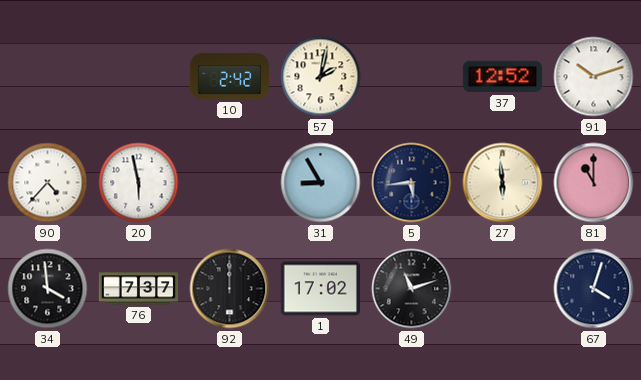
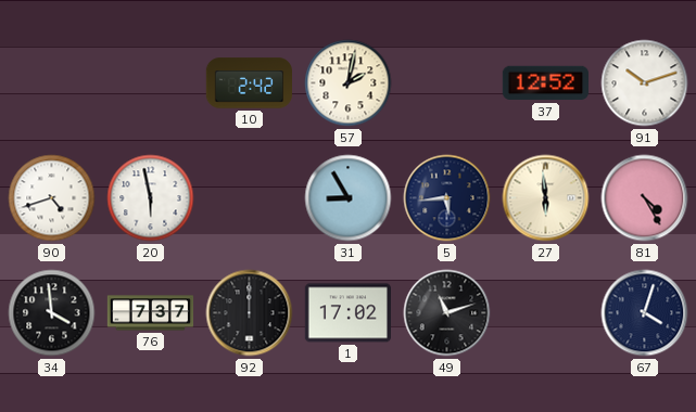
90: 4:37 -> 4:42 (52, 198)
81: 11:00 -> 4:25 (645, 198)
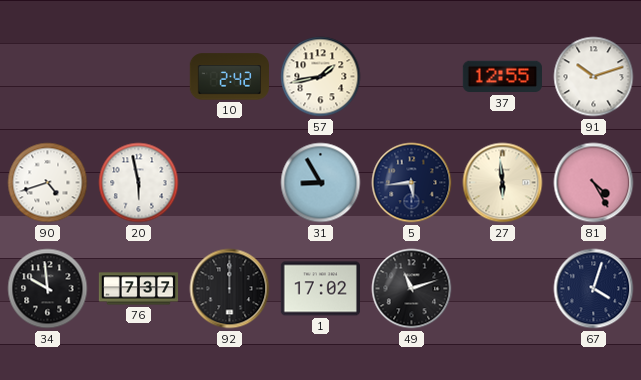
57: 2:02 -> 1:43 (321, 77)
37: 12:52 -> 12:55 (502, 77)
34: 3:59 -> 9:59 (48, 289)
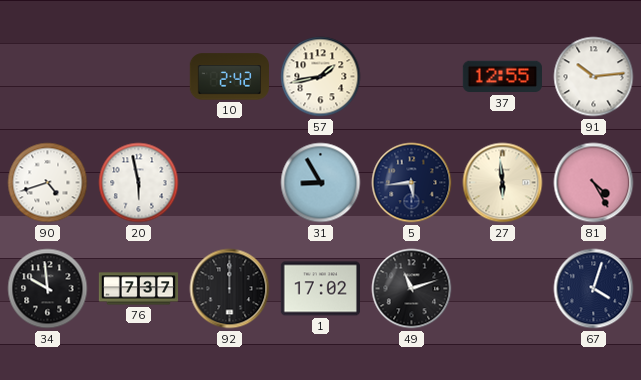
91: 10:12 -> 10:14 (594, 77)
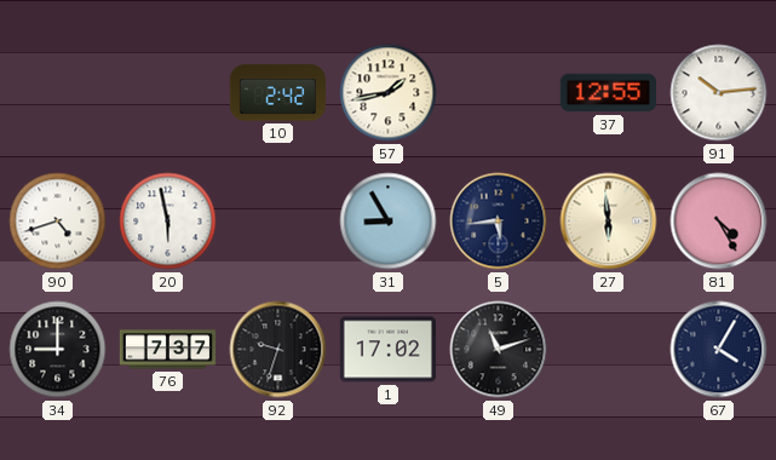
34: 9:59 -> 9:00 (58, 350)
92: 12:00 -> 9:33 (278, 350)
67: 4:03 -> 4:05 (719, 350)
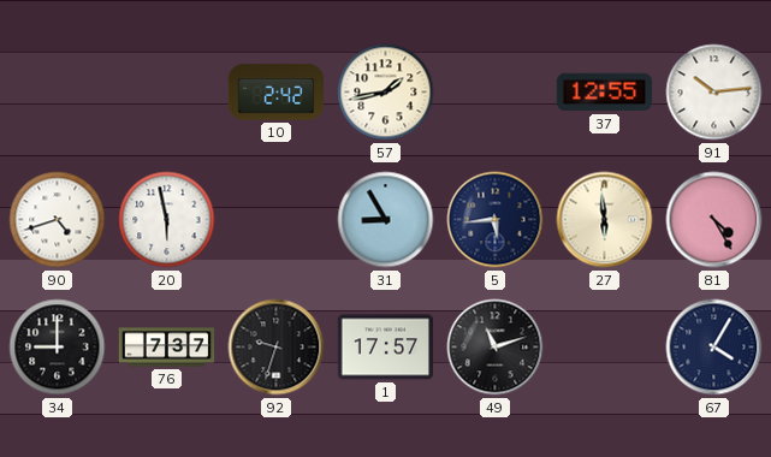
1: 17:02 -> 17:57 (385, 348)
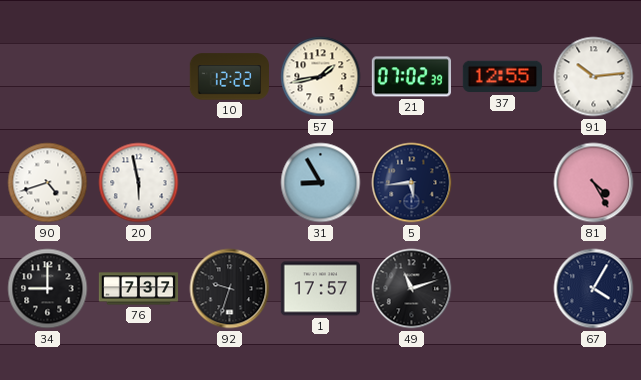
10: 2:42 -> 12:22 (229, 77)
21: none -> 07:02 (411, 77)
27: 5:59 -> none (605, 220)
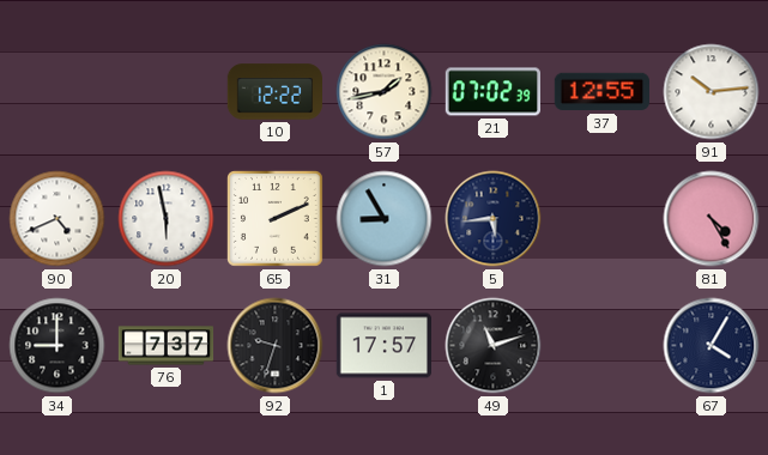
90: 4:42 -> 4:41 (58, 219)
65: none -> 2:11 (276, 219)
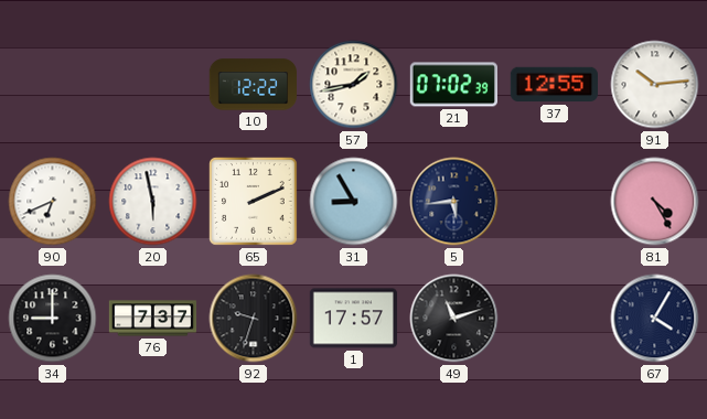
90: 4:41 -> 6:41 (53, 202)
